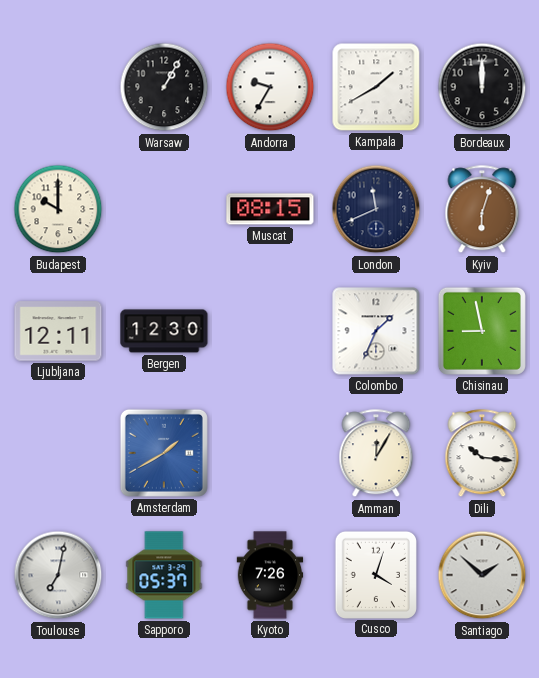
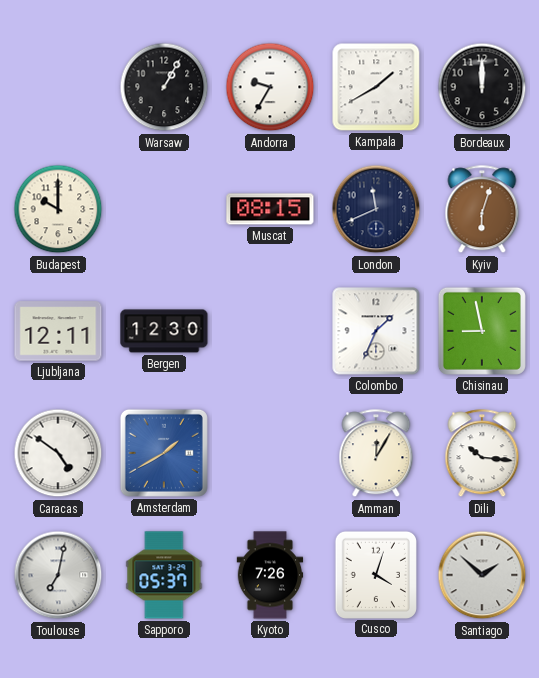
Caracas: none -> 4:51 (58, 453)
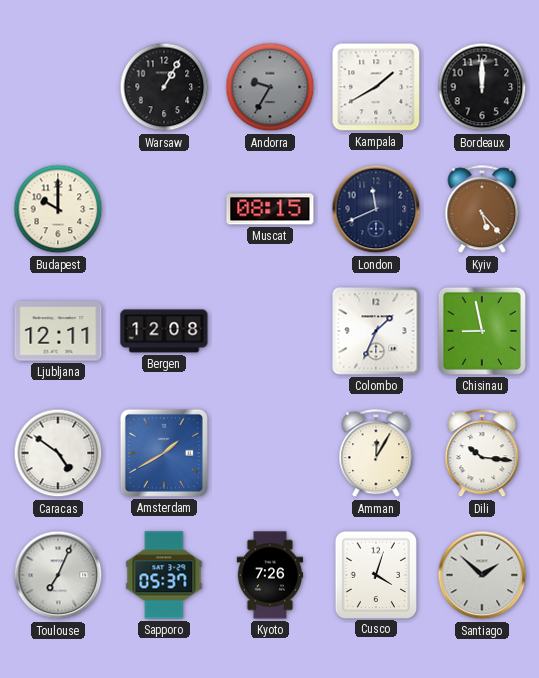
Andorra dial: white -> grey (270, 87)
Kyiv: 6:03 -> 5:23 (482, 210)
Bergen: 12:30 -> 12:08 (164, 331)
Toulouse: 7:02 -> 7:04 (58, 575)
